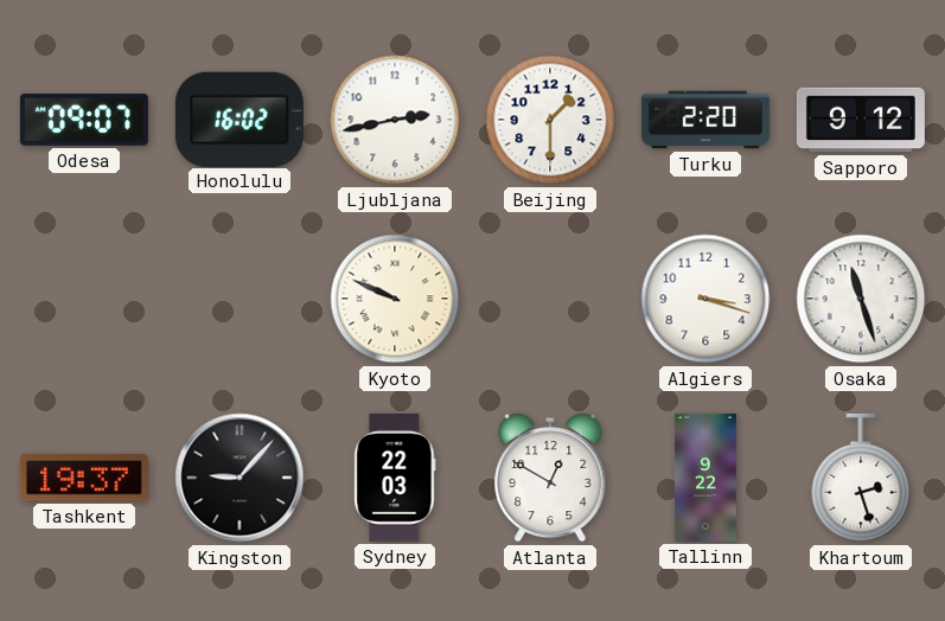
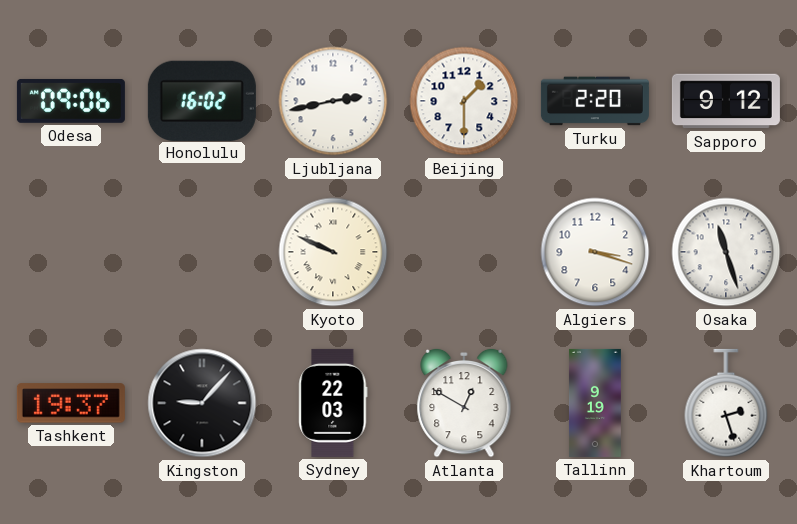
Odesa: 09:07 -> 09:06 (71, 101)
Tallinn: 9:22 -> 9:19 (595, 403)
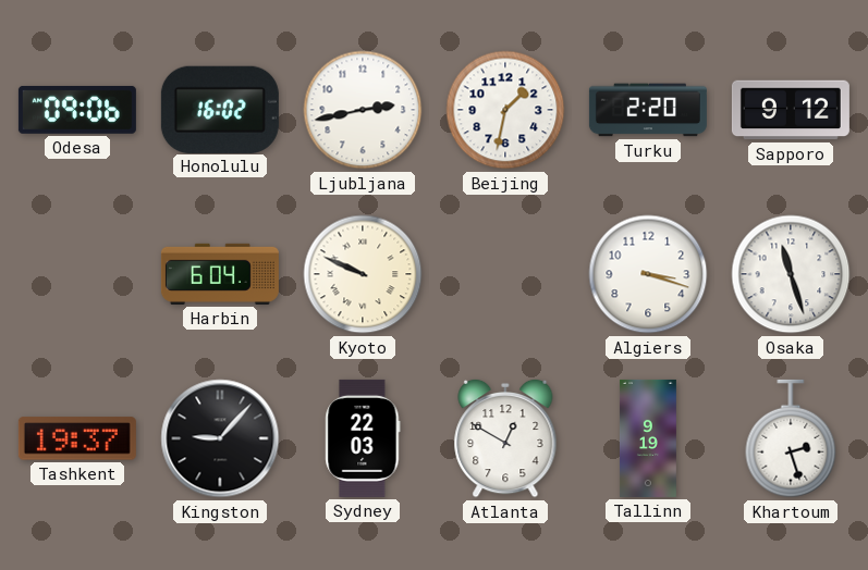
Beijing: 1:30 -> 1:32 (505, 110)
Harbin: none -> 6:04 (220, 274)
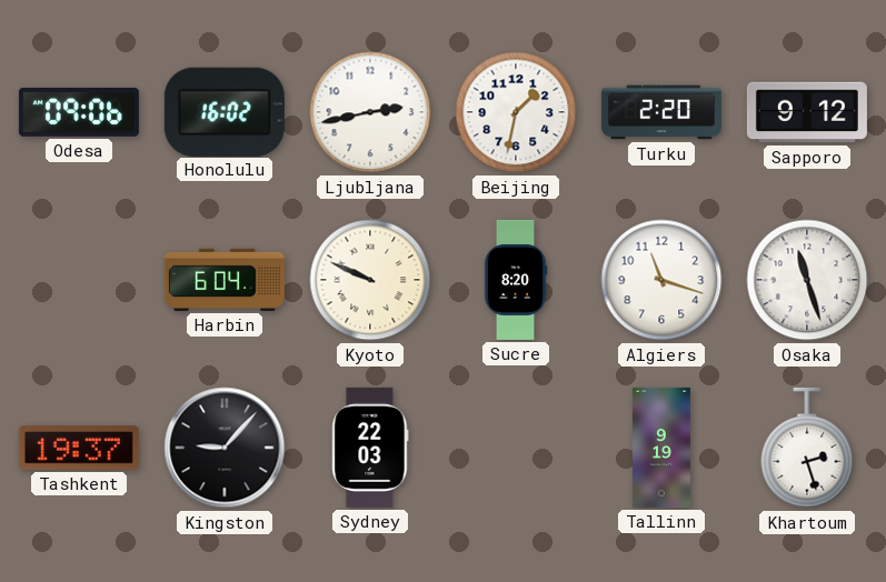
Sucre: none -> 8:20 (516, 280)
Algiers: 3:18 -> 11:18 (661, 280)
Atlanta: 12:50 -> none (505, 438)
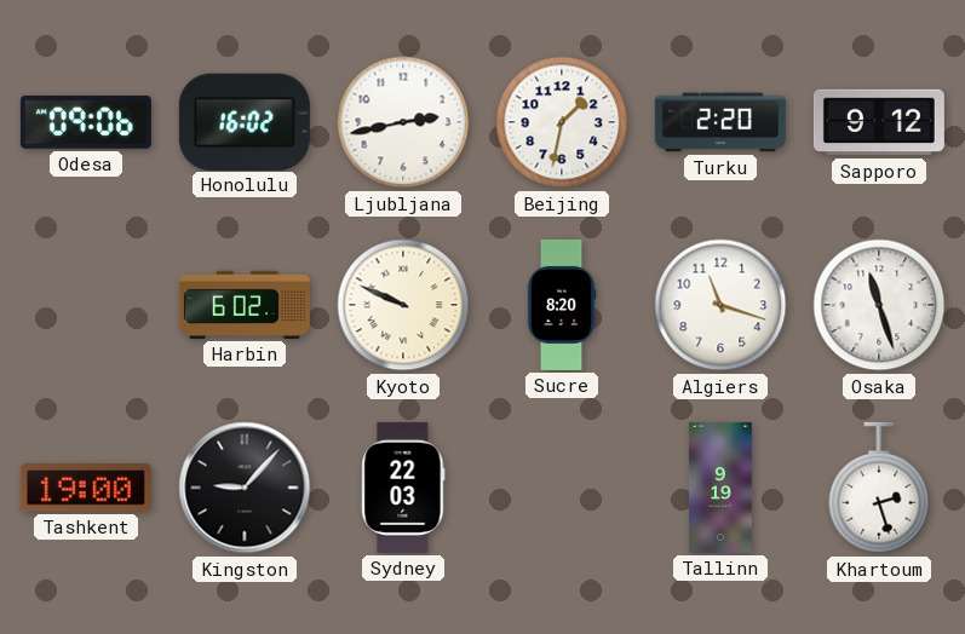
Harbin: 6:04 -> 6:02 (245, 305)
Tashkent: 19:37 -> 19:00 (86, 488)
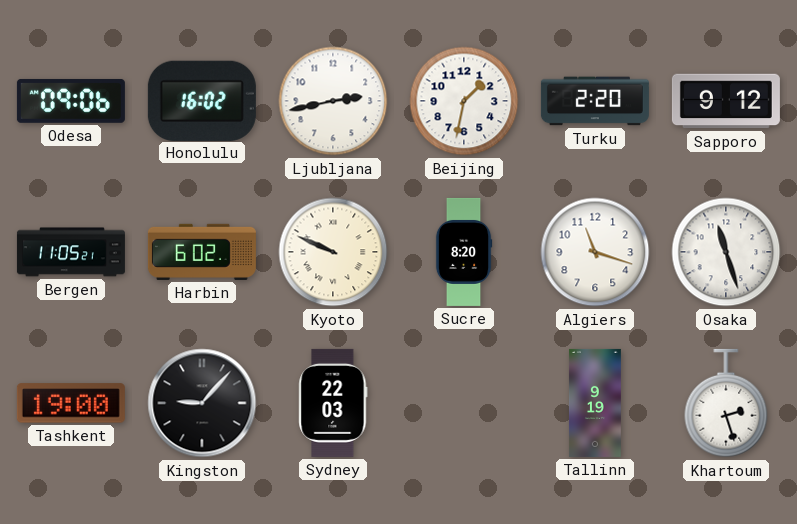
Bergen: none -> 11:05 (71, 252)
